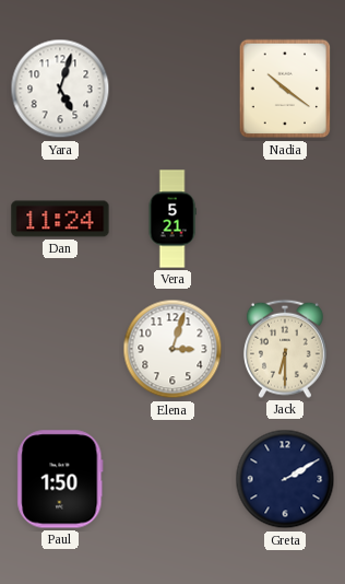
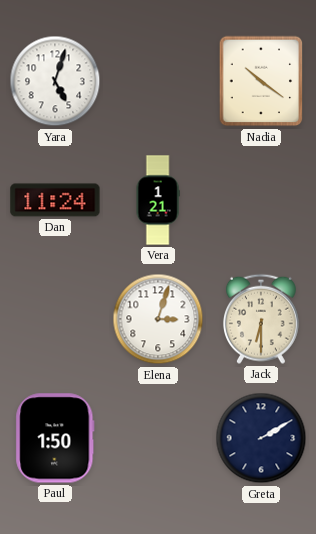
Vera: 5:21 -> 1:21 (158, 200)
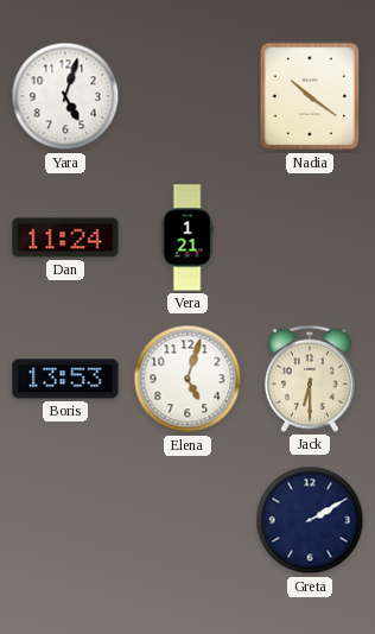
Boris: none -> 13:53 (65, 379)
Elena: 3:03 -> 5:03 (188, 379)
Paul: 1:50 -> none (55, 438)
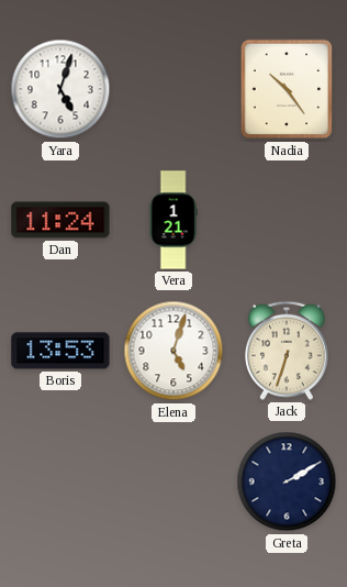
Nadia: 10:21 -> 10:24 (287, 89)
Jack: 6:30 -> 6:33 (287, 351)
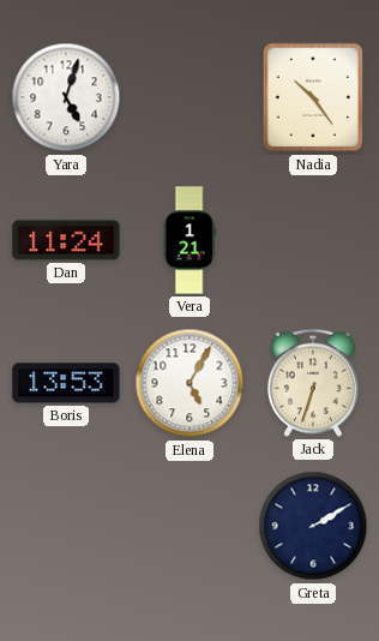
Elena: 5:03 -> 5:05 (189, 383)
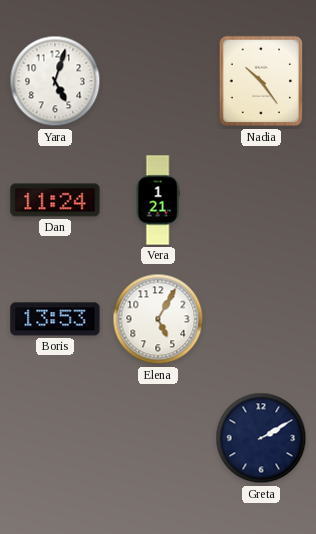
Jack: 6:33 -> none (313, 383)
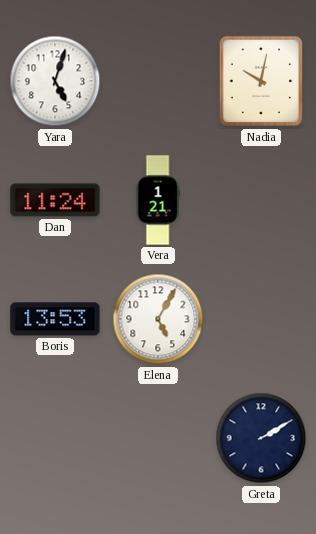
Nadia: 10:24 -> 10:02 (261, 81)
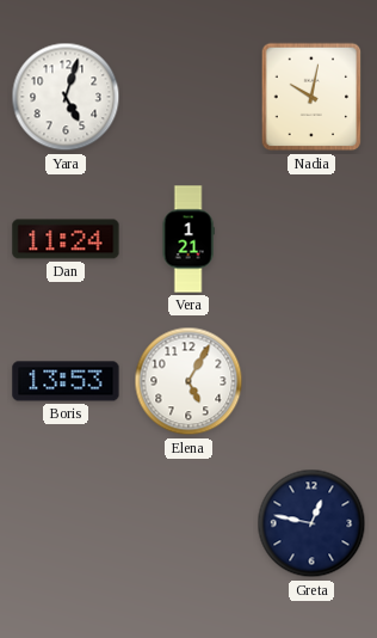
Greta: 2:10 -> 12:47 (311, 523)
